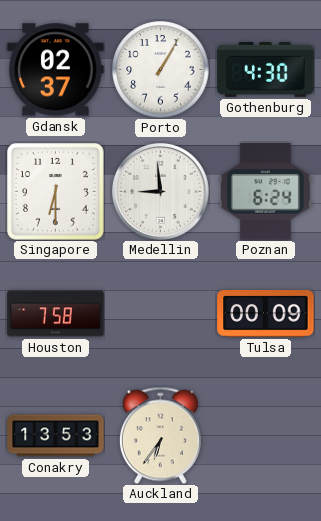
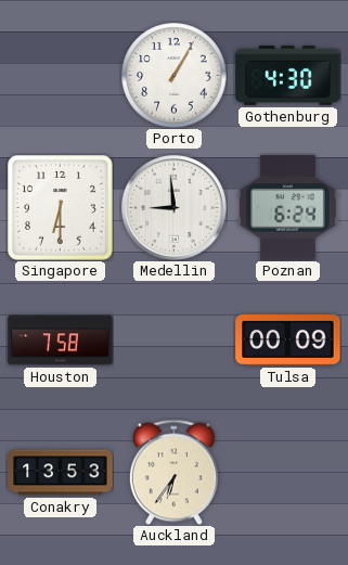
Gdansk: 02:37 -> none (56, 70)
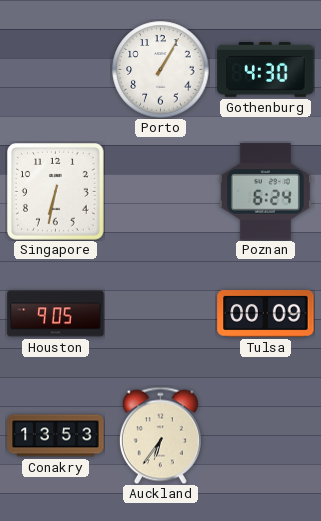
Singapore: 6:30 -> 6:32 (56, 192)
Medellin: 8:59 -> none (175, 208)
Houston: 7:58 -> 9:05 (56, 314)
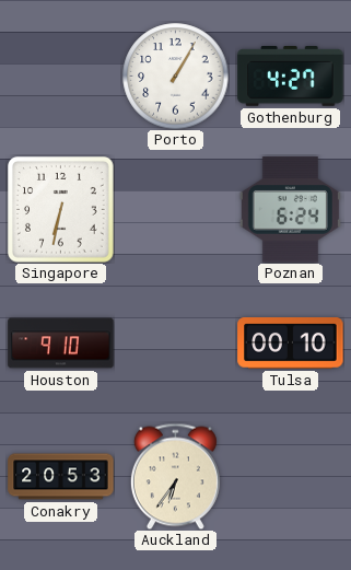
Gothenburg: 4:30 -> 4:27 (291, 77)
Houston: 9:05 -> 9:10 (61, 344)
Tulsa: 00:09 -> 00:10 (291, 344)
Conakry: 13:53 -> 20:53 (61, 477)
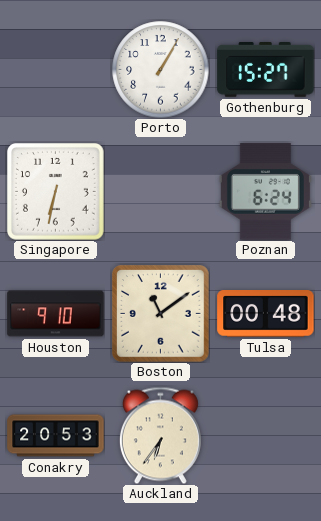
Gothenburg: 4:27 -> 15:27 (266, 70)
Boston: none -> 11:09 (161, 314)
Tulsa: 00:10 -> 00:48 (266, 314)
